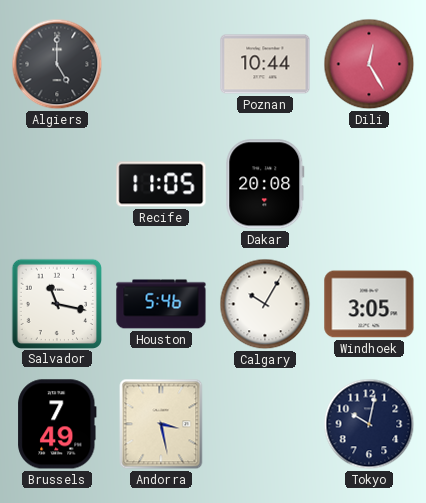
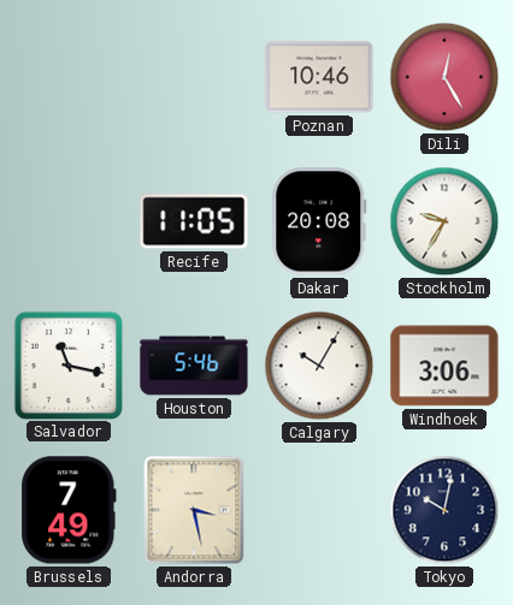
Algiers: 5:00 -> none (57, 64)
Poznan: 10:44 -> 10:46 (319, 77)
Stockholm: none -> 9:35 (444, 221)
Windhoek: 3:05 -> 3:06 (444, 366)
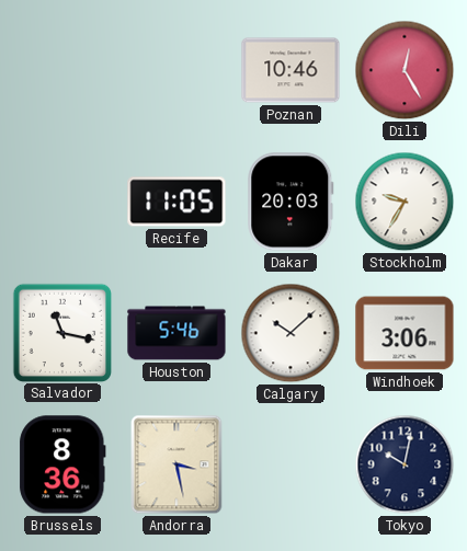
Dakar: 20:08 -> 20:03 (291, 202)
Calgary: 10:05 -> 10:08 (291, 333)
Brussels: 7:49 -> 8:36 (62, 464)
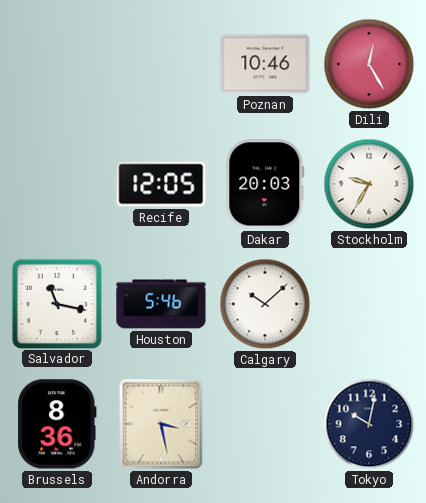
Recife: 11:05 -> 12:05 (161, 184)
Windhoek: 3:06 -> none (405, 333)
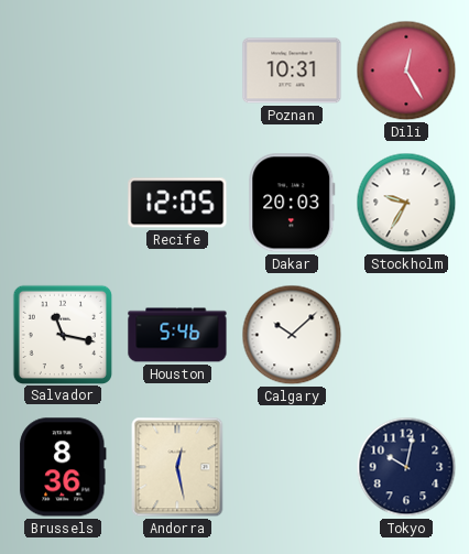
Poznan: 10:46 -> 10:31 (292, 70)
Andorra: 3:28 -> 12:28 (177, 467)
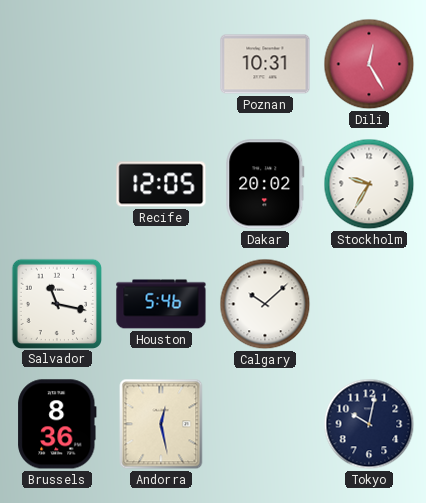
Dakar: 20:03 -> 20:02 (265, 184)
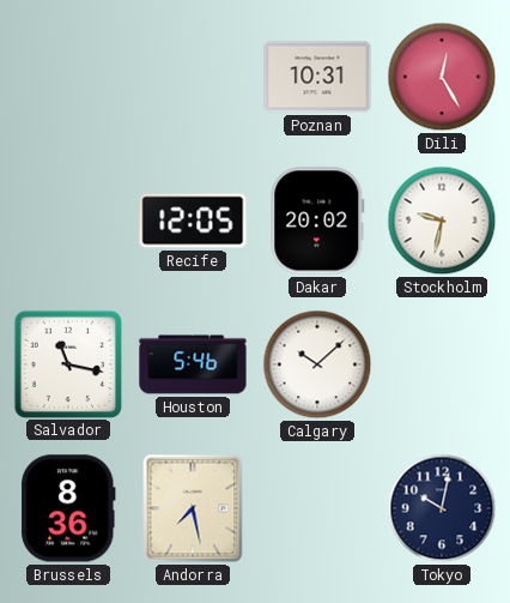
Stockholm: 9:35 -> 9:32 (442, 221)
Andorra: 12:28 -> 7:28 (193, 508)
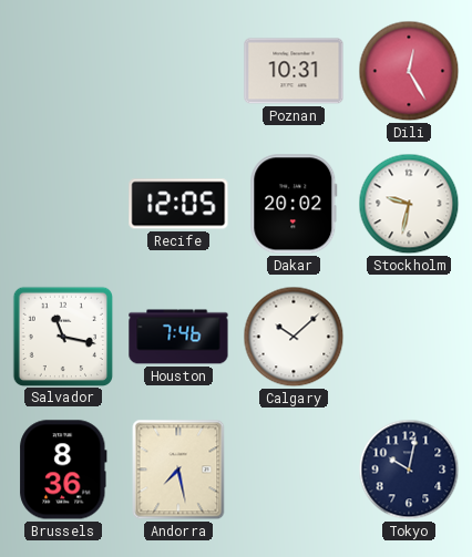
Houston: 5:46 -> 7:46 (178, 337)
